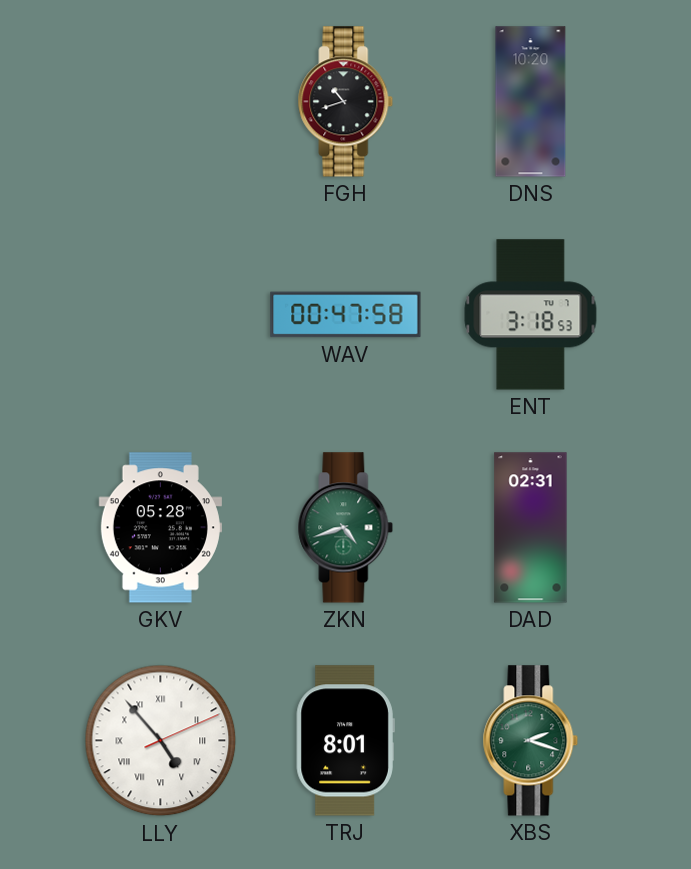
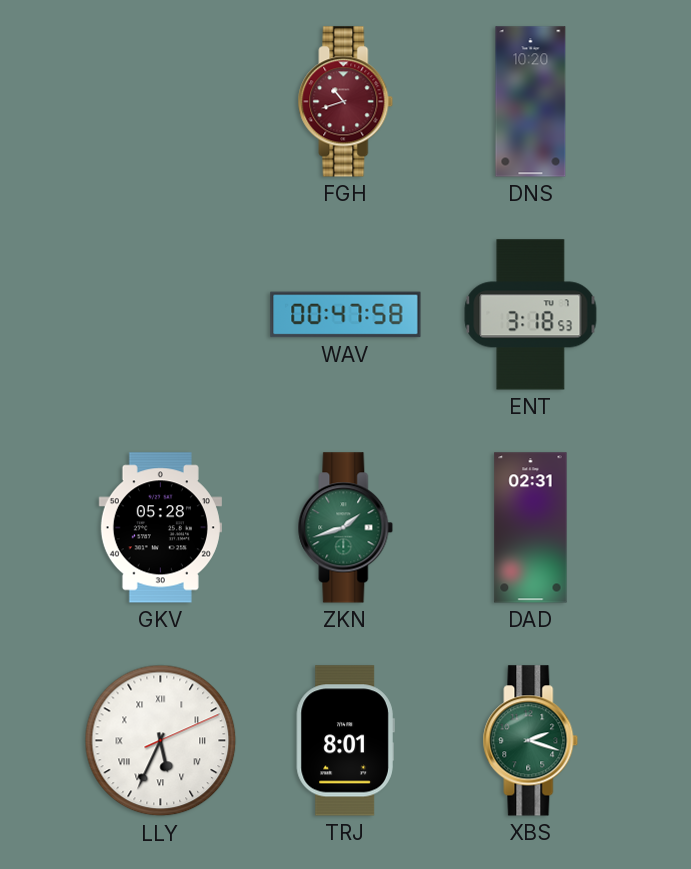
FGH dial: black -> burgundy (346, 102)
ZKN: 4:42 -> 1:42 (346, 528)
LLY: 4:53 -> 5:34 (161, 741)
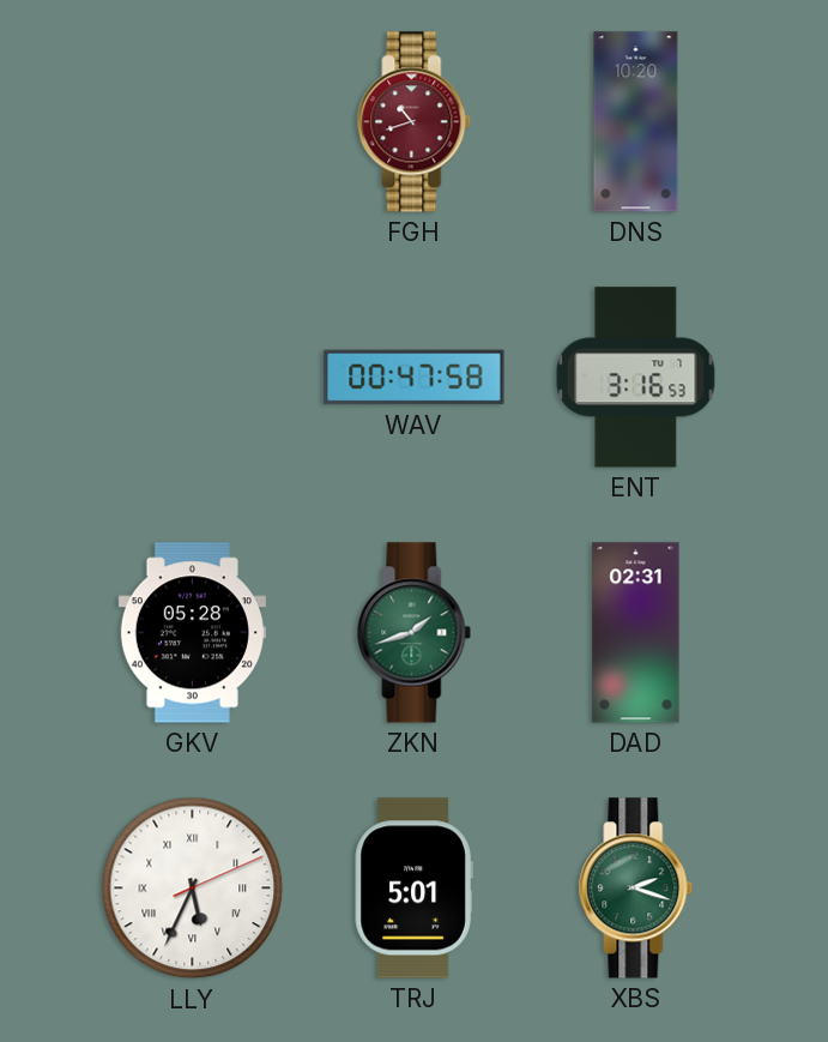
ENT: 3:18 -> 3:16 (636, 378)
TRJ: 8:01 -> 5:01 (413, 889)
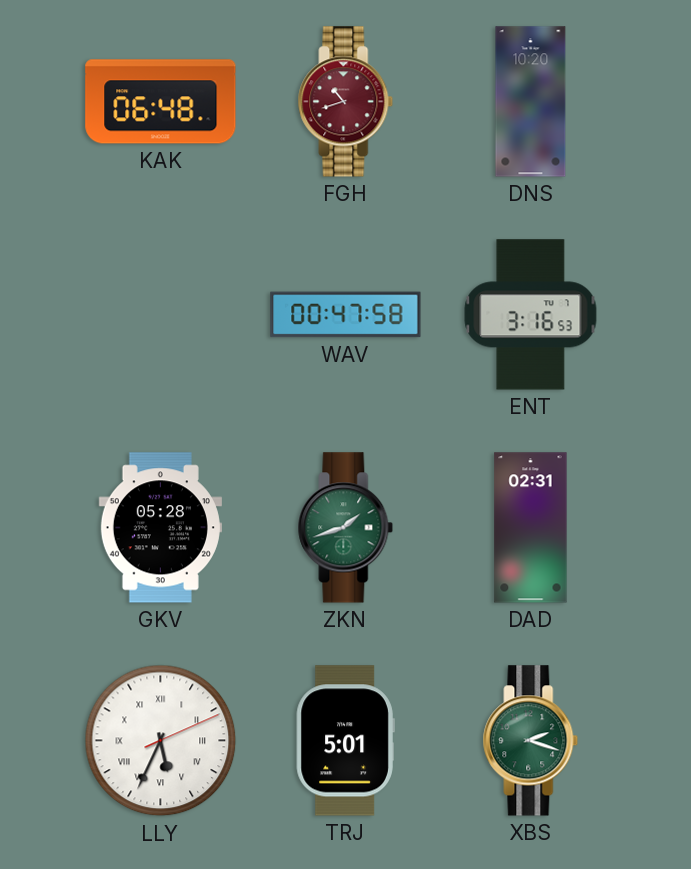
KAK: none -> 06:48 (161, 102)
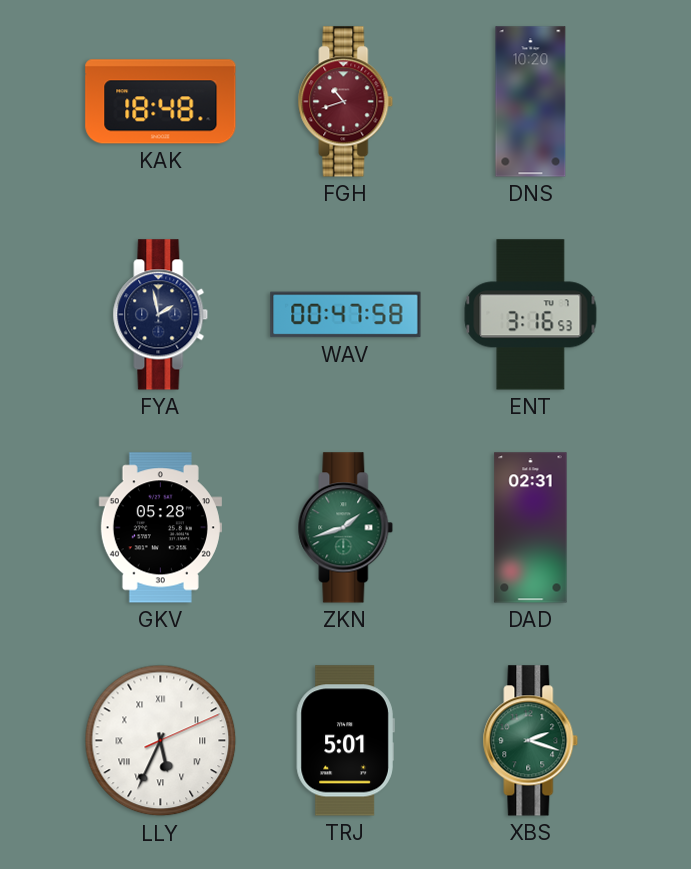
KAK: 06:48 -> 18:48 (161, 102)
FYA: none -> 1:58 (161, 315)
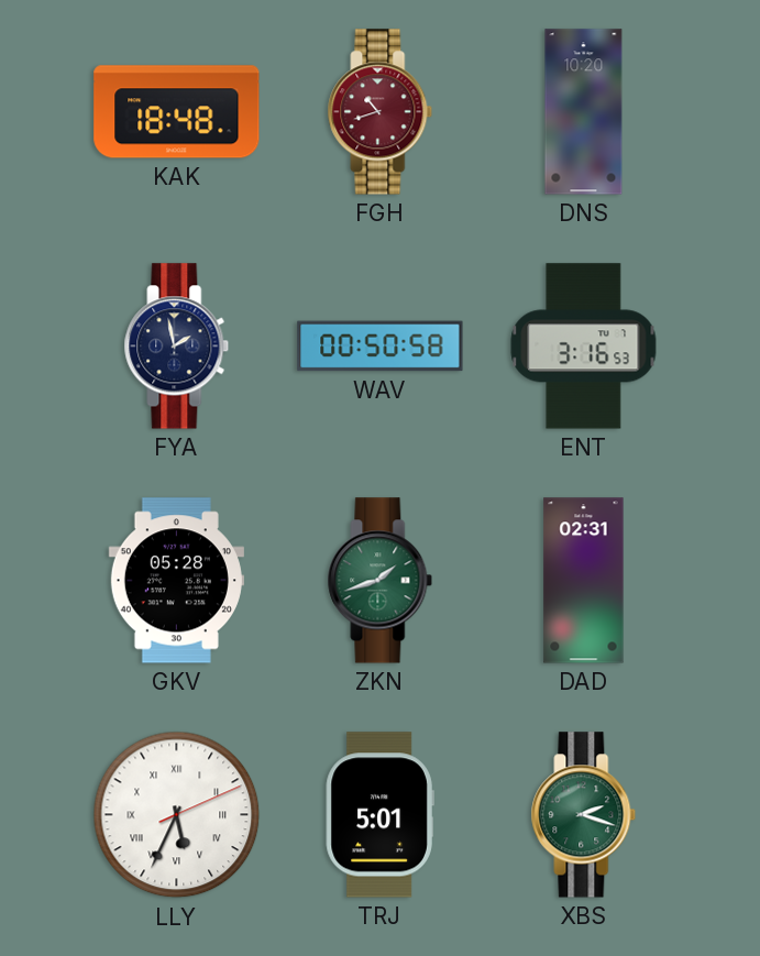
WAV: 00:47 -> 00:50 (381, 347)
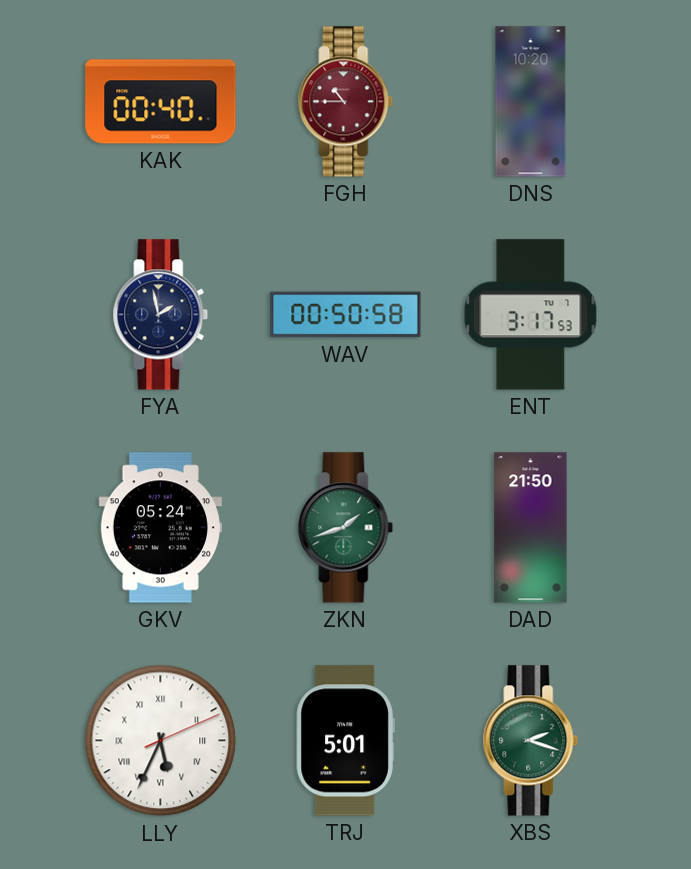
KAK: 18:48 -> 00:40 (161, 102)
FGH: 10:42 -> 10:45 (346, 102)
ENT: 3:16 -> 3:17 (531, 315)
GKV: 05:28 -> 05:24 (160, 528)
DAD: 02:31 -> 21:50 (531, 528)
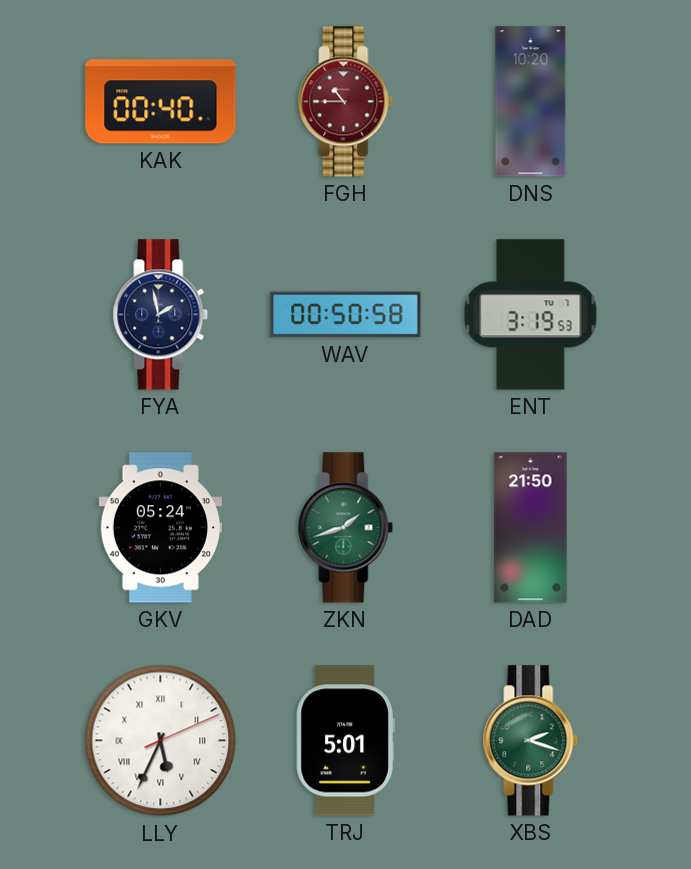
ENT: 3:17 -> 3:19 (531, 315)
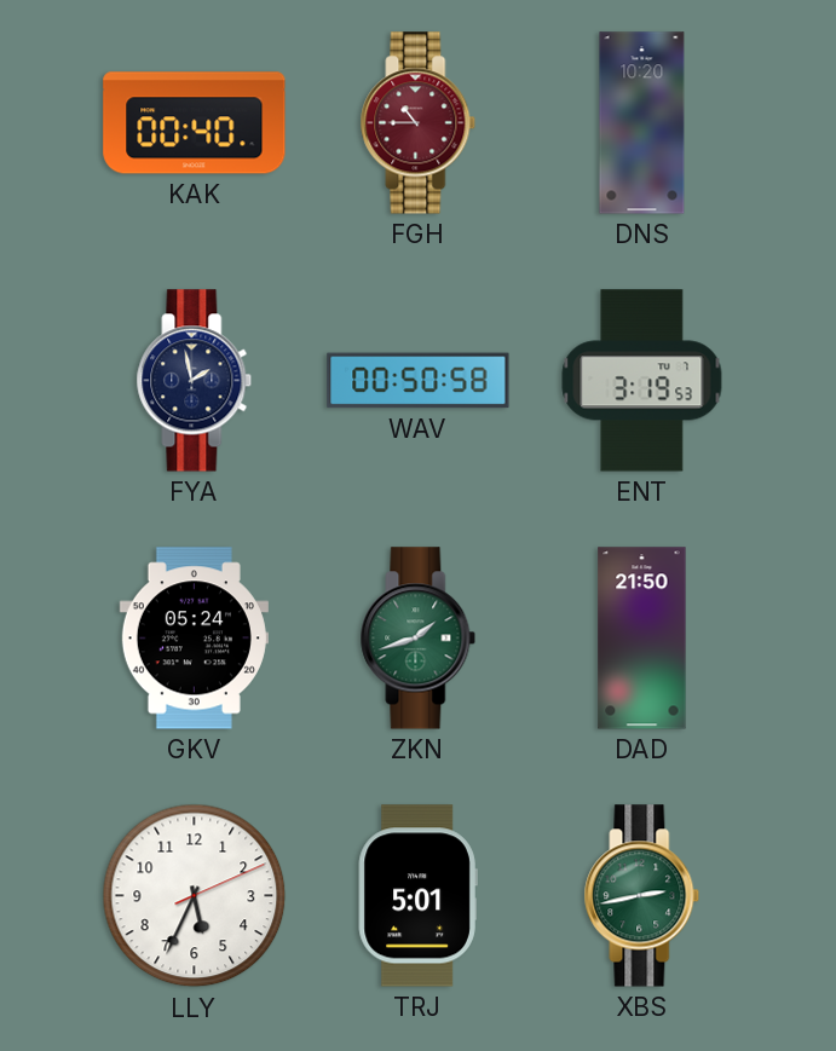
LLY numerals: Roman -> Arabic (195, 896)
XBS: 2:18 -> 2:43 (642, 896)
